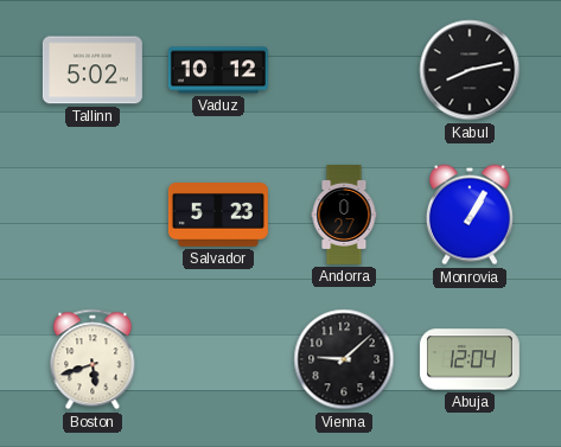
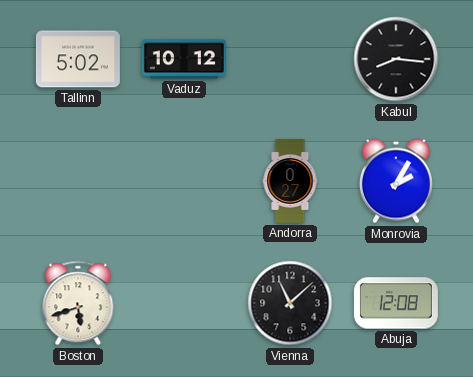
Kabul: 8:13 -> 8:16 (396, 59)
Salvador: 5:23 -> none (218, 216)
Monrovia: 1:05 -> 2:05 (396, 181)
Vienna: 9:08 -> 11:08 (290, 303)
Abuja: 12:04 -> 12:08 (396, 303)
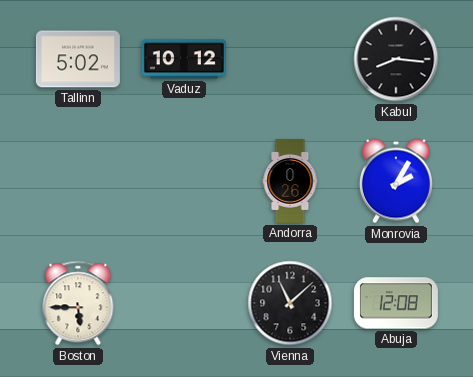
Andorra: 0:27 -> 0:26 (290, 181)
Boston: 5:42 -> 5:45 (78, 303)
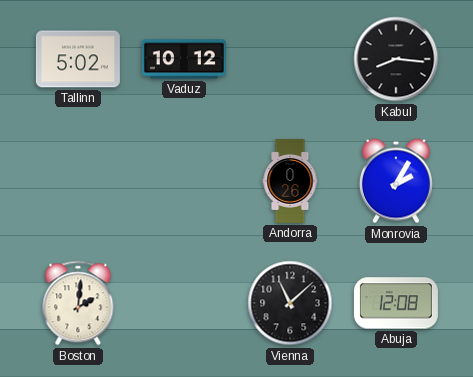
Boston: 5:45 -> 2:01 (78, 303)
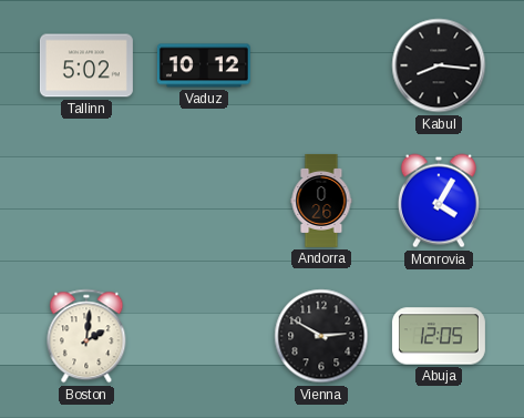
Monrovia: 2:05 -> 4:05 (439, 201)
Vienna: 11:08 -> 2:50 (321, 336)
Abuja: 12:08 -> 12:05 (439, 336)
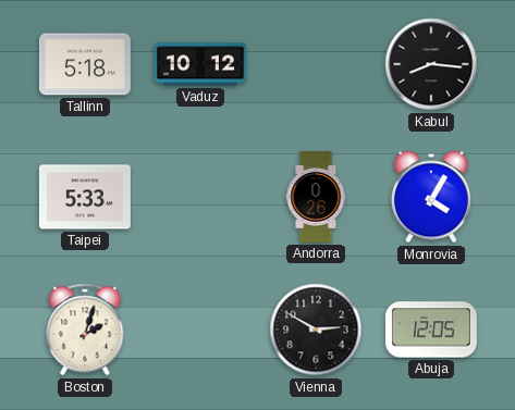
Tallinn: 5:02 -> 5:18 (85, 64)
Taipei: none -> 5:33 (85, 197)
Boston: 2:01 -> 2:03 (85, 330)
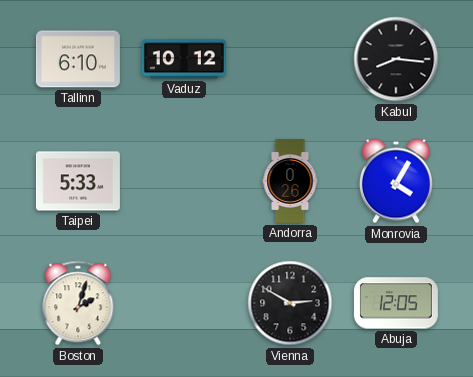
Tallinn: 5:18 -> 6:10 (78, 59)
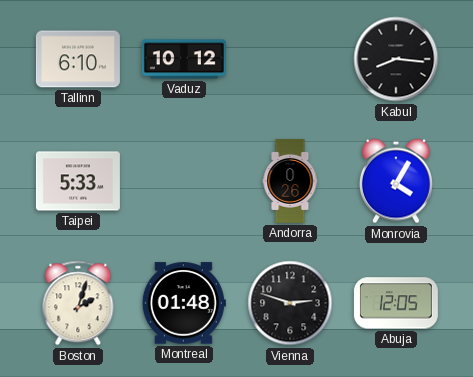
Montreal: none -> 01:48 (184, 303)
Vienna: 2:50 -> 2:48 (290, 303)
